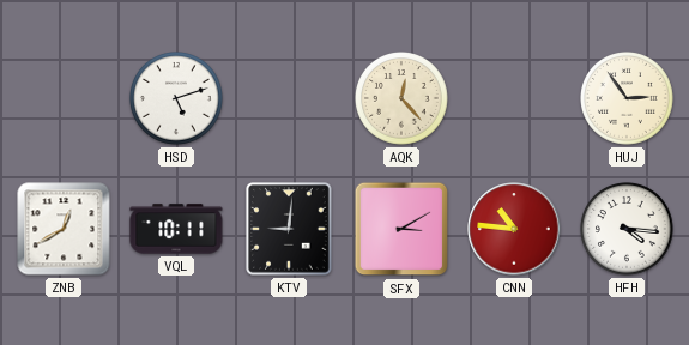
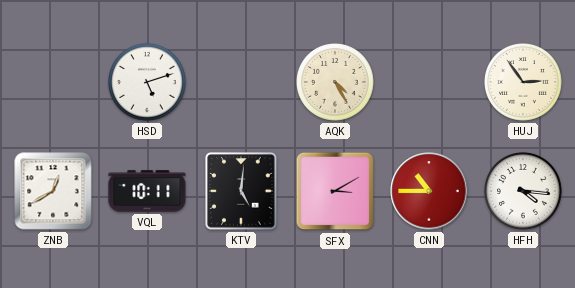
AQK: 12:23 -> 4:25 (336, 83)
KTV: 9:01 -> 5:01 (241, 191)
CNN: 10:46 -> 10:45 (429, 191)
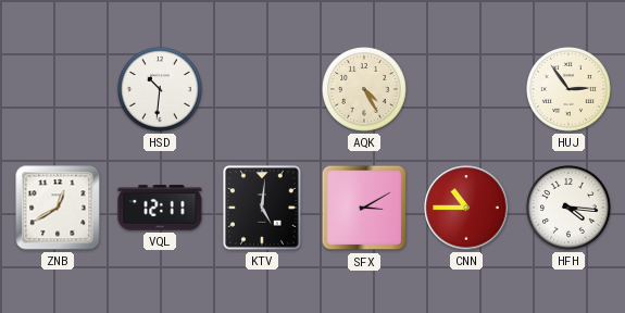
HSD: 5:12 -> 10:31 (161, 90)
VQL: 10:11 -> 12:11 (160, 208)
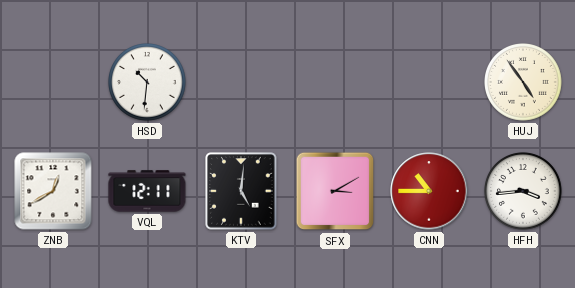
AQK: 4:25 -> none (365, 90)
HUJ: 2:54 -> 4:54 (524, 83)
HFH: 4:16 -> 3:44 (524, 192)
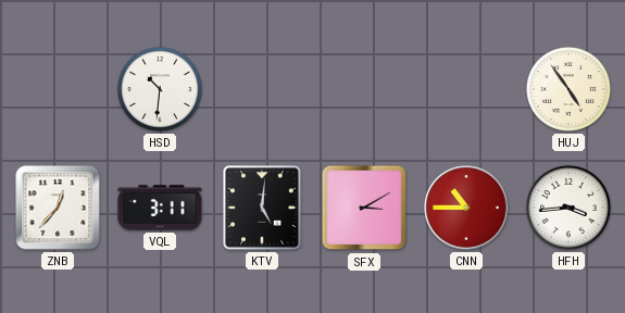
ZNB: 12:40 -> 12:37 (58, 208)
VQL: 12:11 -> 3:11 (160, 208)
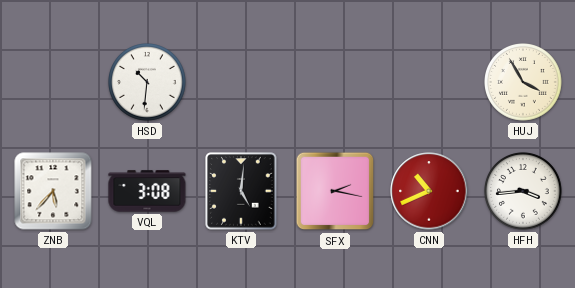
HUJ: 4:54 -> 3:55 (524, 83)
ZNB: 12:37 -> 5:37 (53, 191)
VQL: 3:11 -> 3:08 (147, 191)
SFX: 3:10 -> 2:17 (335, 191)
CNN: 10:45 -> 10:41 (429, 191)
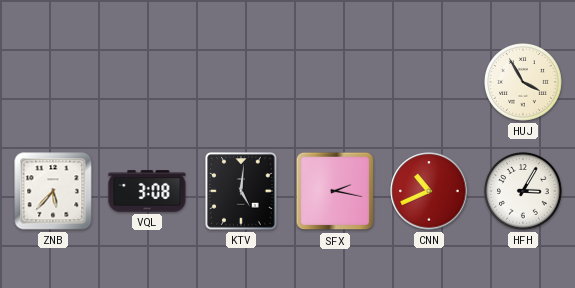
HSD: 10:31 -> none (148, 83)
HFH: 3:44 -> 3:05 (524, 192)
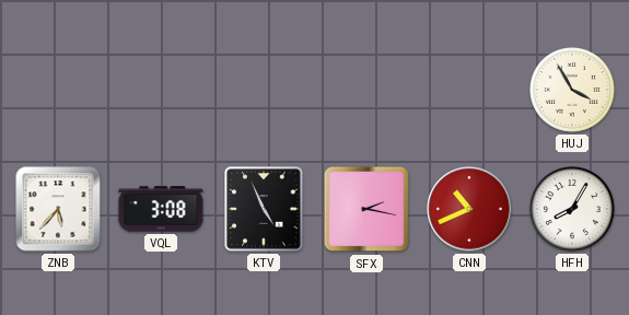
KTV: 5:01 -> 4:56 (264, 209)
HFH: 3:05 -> 8:05 (573, 210)
